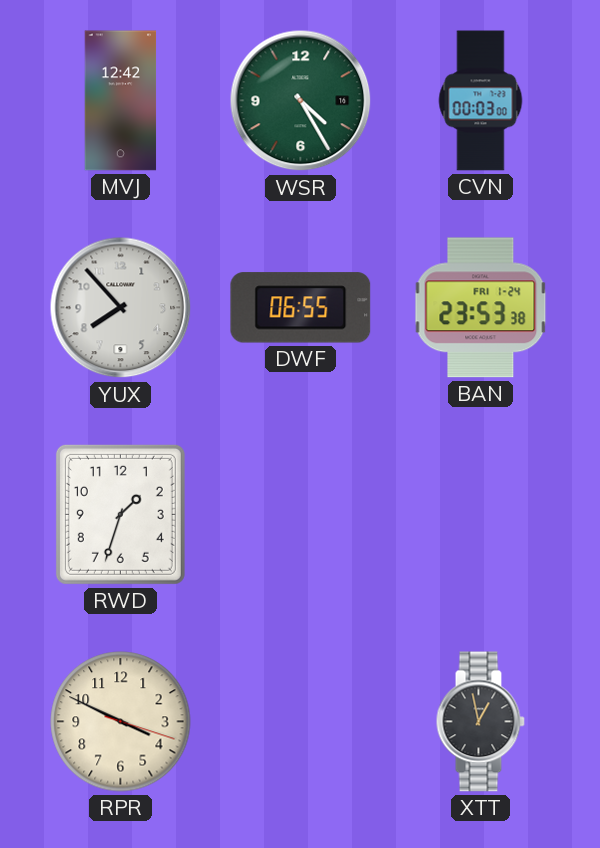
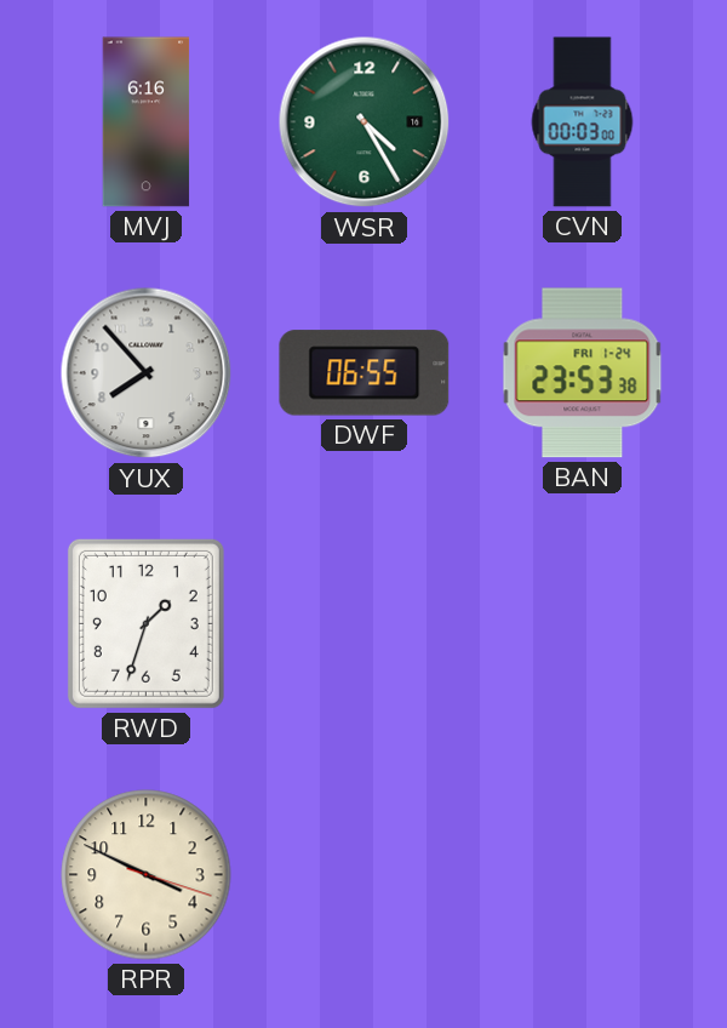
MVJ: 12:42 -> 6:16 (147, 122)
XTT: 12:58 -> none (480, 722)
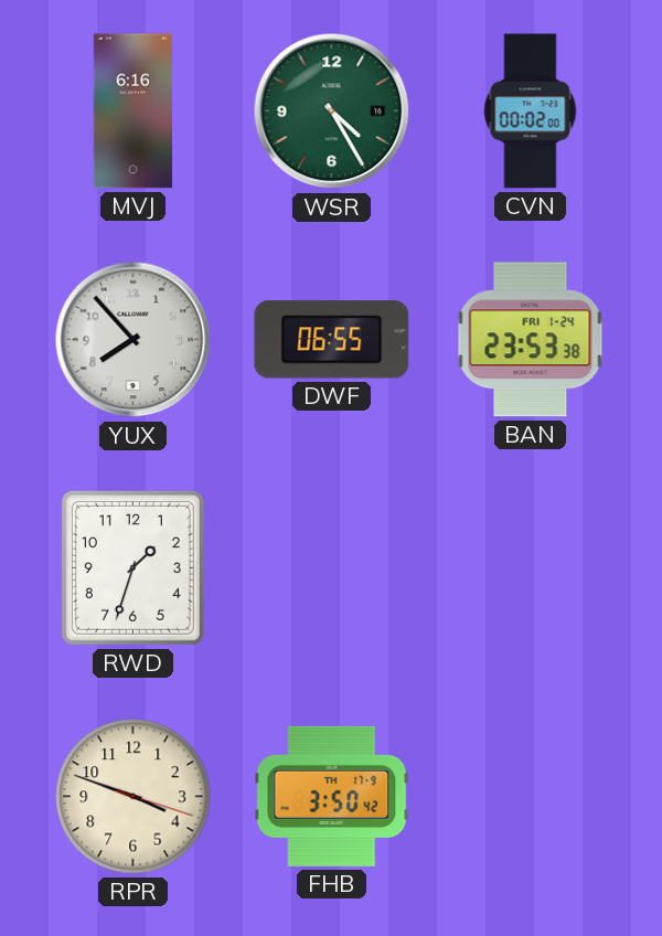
CVN: 00:03 -> 00:02 (531, 111)
RPR: 3:49 -> 3:48 (134, 797)
FHB: none -> 3:50 (332, 796)
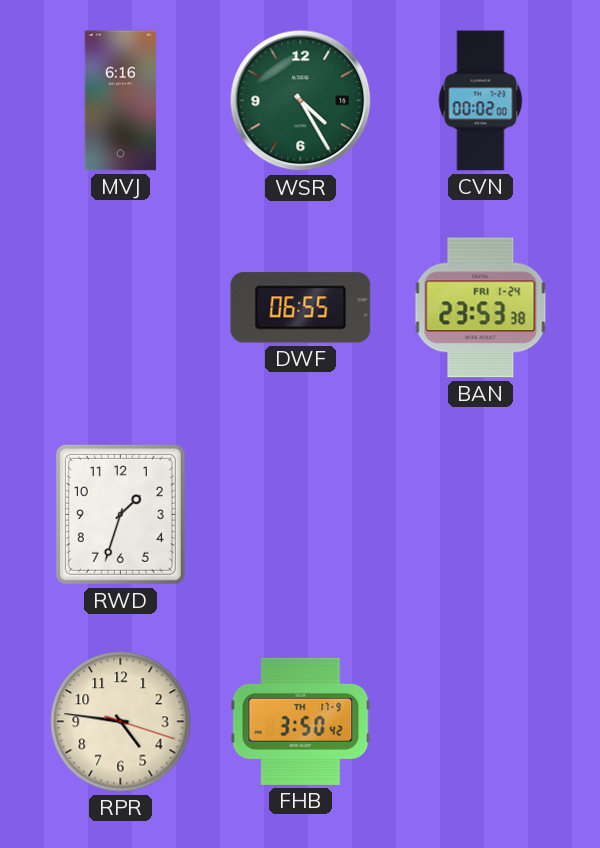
YUX: 7:53 -> none (134, 340)
RPR: 3:48 -> 4:46 (121, 722)
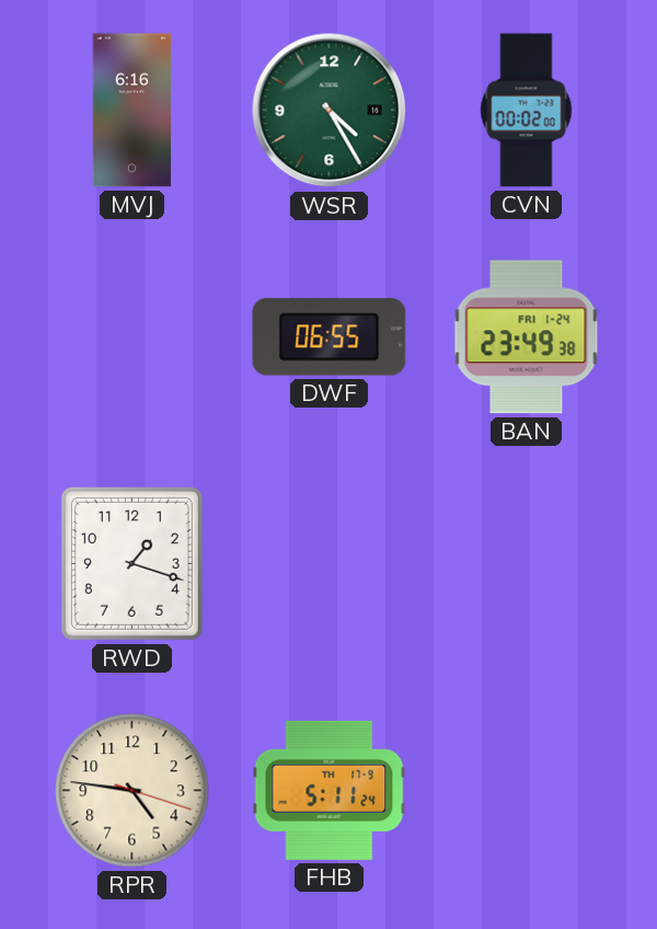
BAN: 23:53 -> 23:49 (527, 337)
RWD: 1:33 -> 1:18 (131, 563)
FHB: 3:50 -> 5:11 (330, 790)
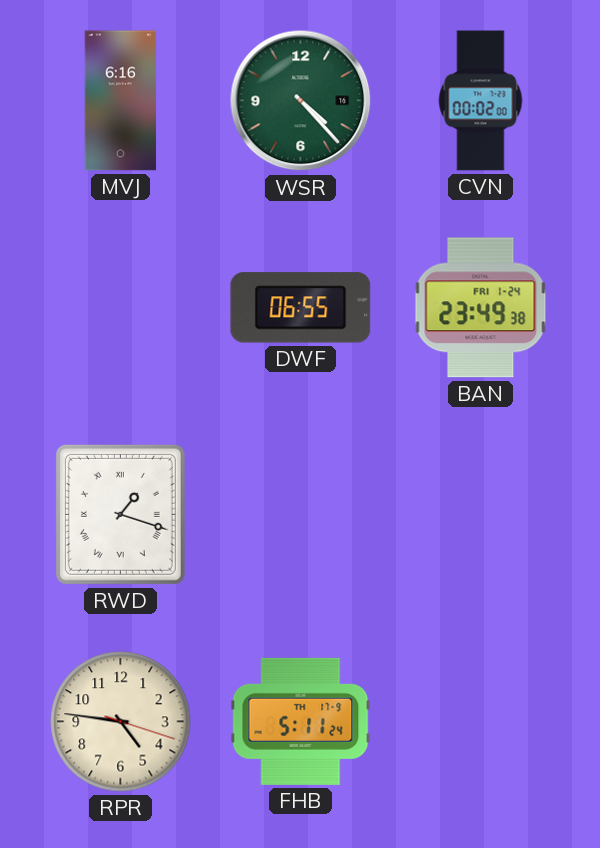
WSR: 4:25 -> 4:23 (301, 101)
RWD numerals: Arabic -> Roman (120, 514)
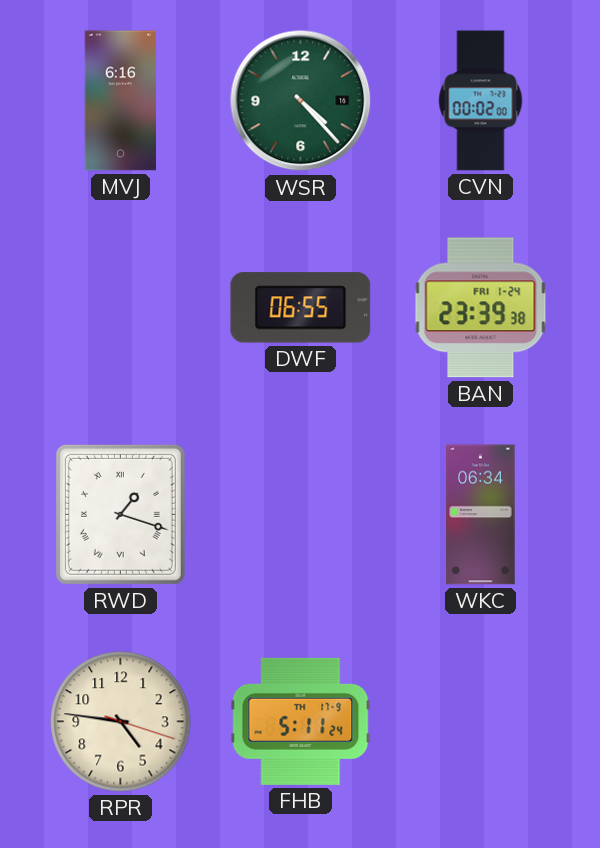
BAN: 23:49 -> 23:39 (481, 308)
WKC: none -> 06:34 (481, 515)
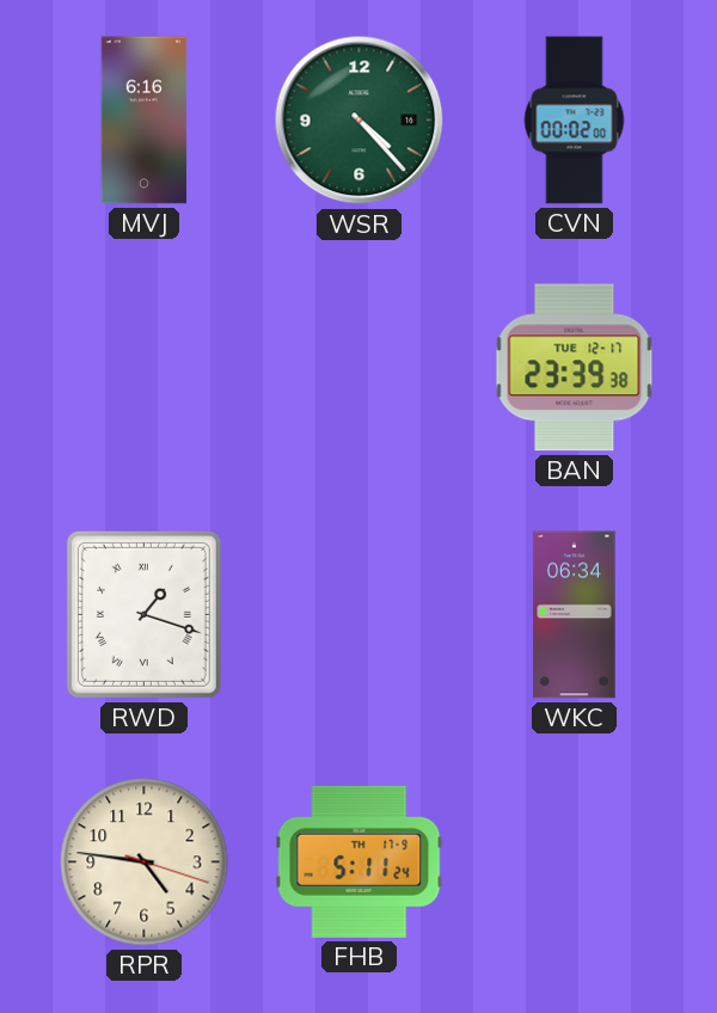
DWF: 06:55 -> none (301, 308)
BAN date: FRI 1-24 -> TUE 12-17 (575, 368)
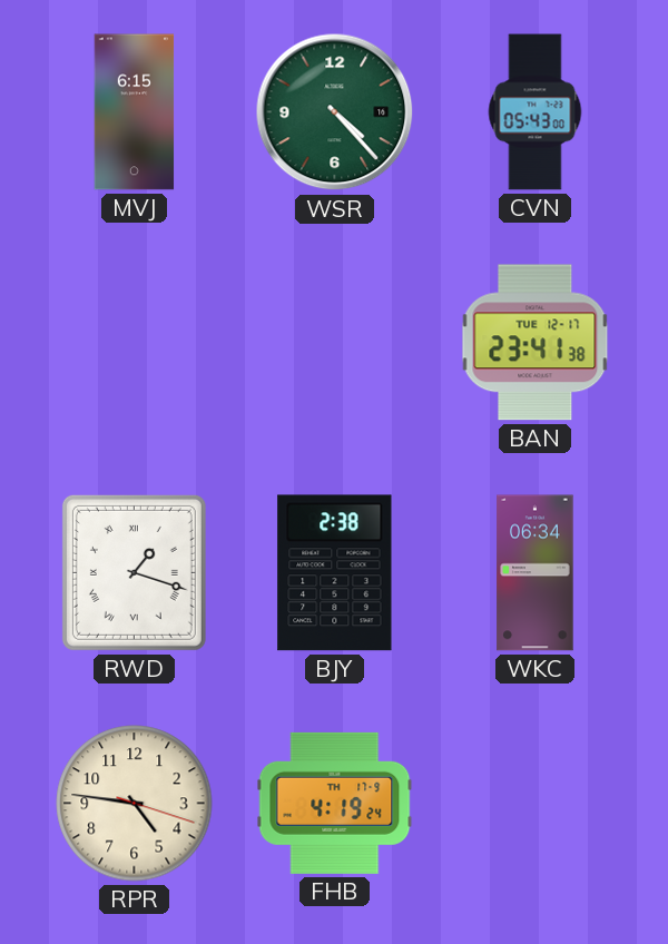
MVJ: 6:16 -> 6:15 (135, 112)
CVN: 00:02 -> 05:43 (536, 112)
BAN: 23:39 -> 23:41 (536, 343)
BJY: none -> 2:38 (335, 573)
FHB: 5:11 -> 4:19 (335, 803)
